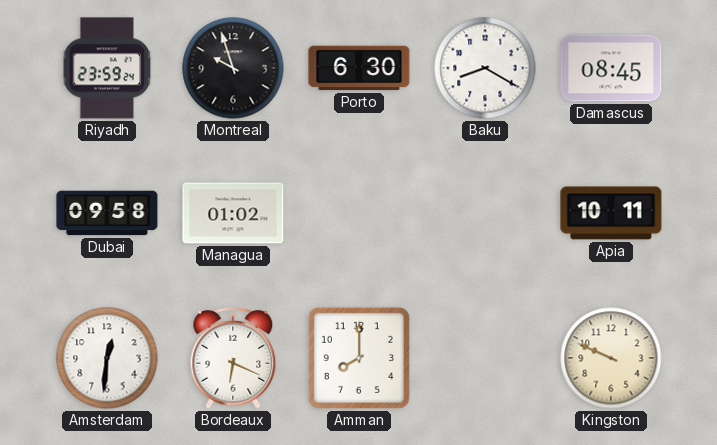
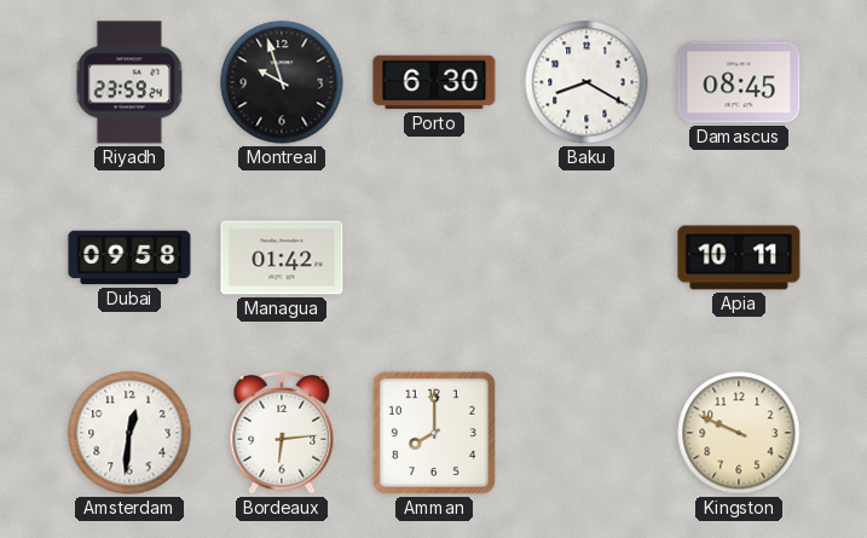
Managua: 01:02 -> 01:42 (282, 258)
Bordeaux: 6:19 -> 6:14 (282, 434)
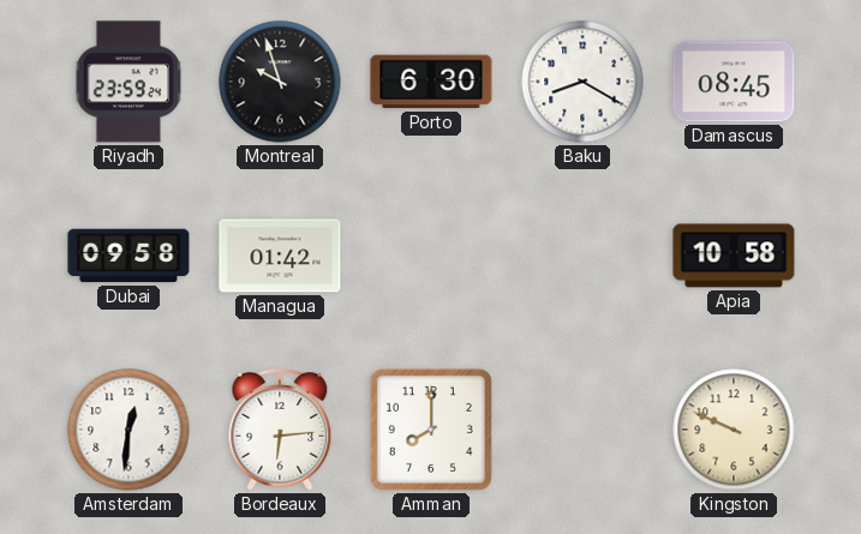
Apia: 10:11 -> 10:58 (734, 256)
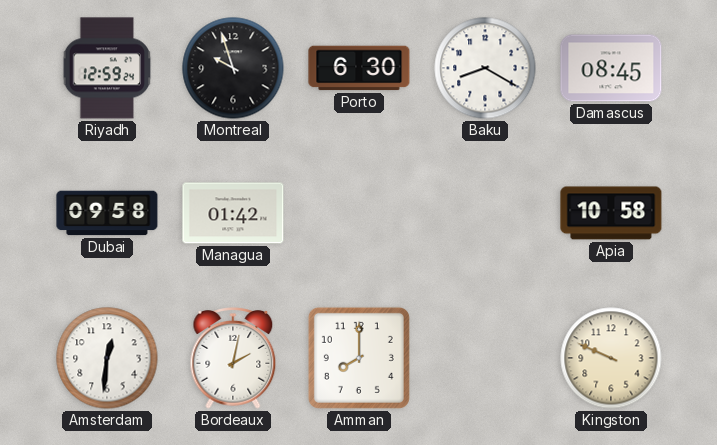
Riyadh: 23:59 -> 12:59 (107, 68)
Bordeaux: 6:14 -> 2:02 (233, 359)
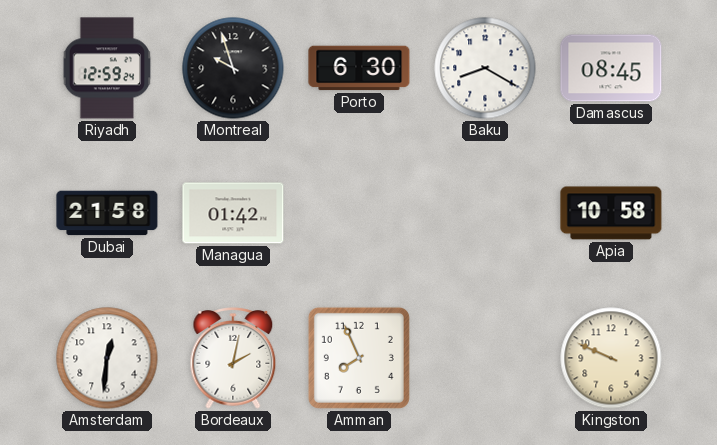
Dubai: 09:58 -> 21:58 (107, 213)
Amman: 8:00 -> 7:56 (359, 358)
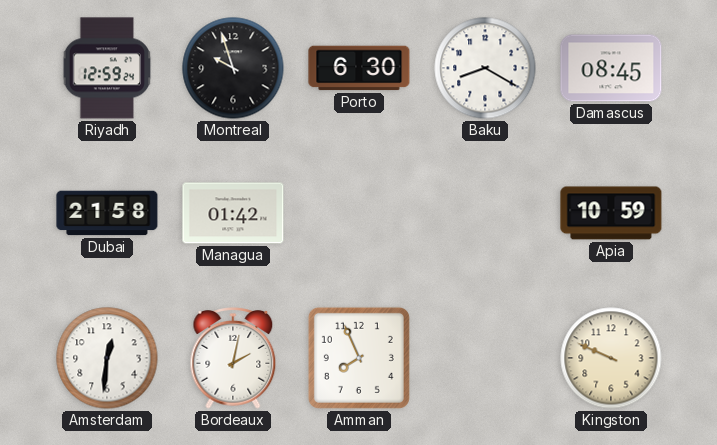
Apia: 10:58 -> 10:59 (611, 213)
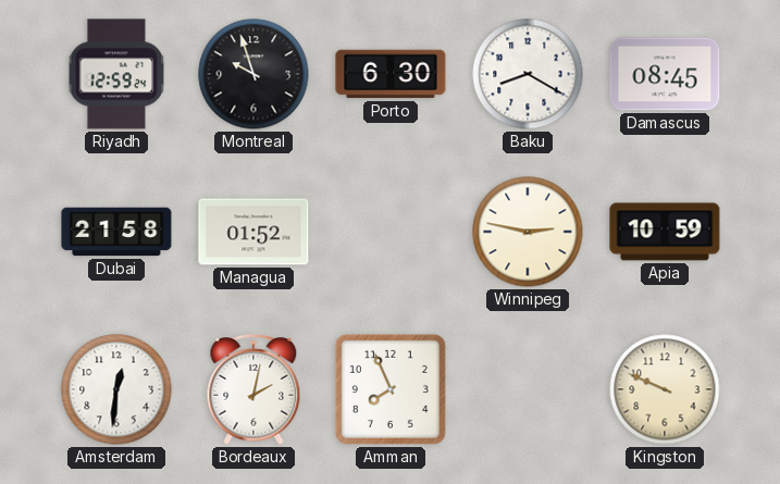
Managua: 01:42 -> 01:52 (253, 232)
Winnipeg: none -> 2:47 (528, 232)
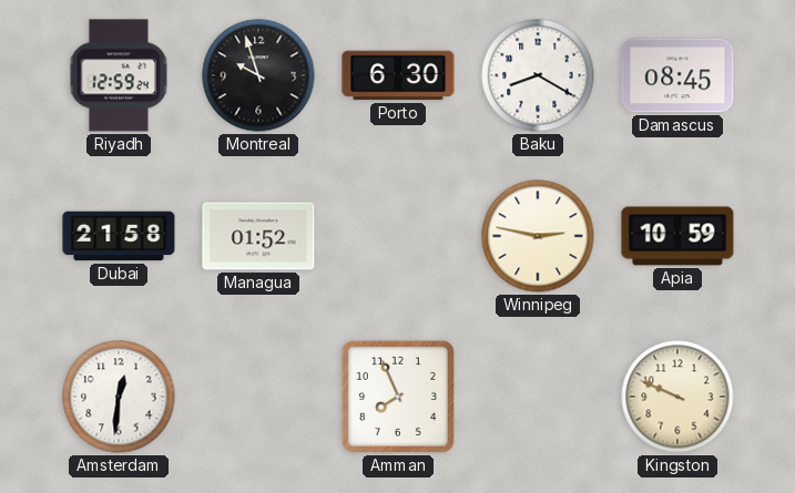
Bordeaux: 2:02 -> none (253, 390)
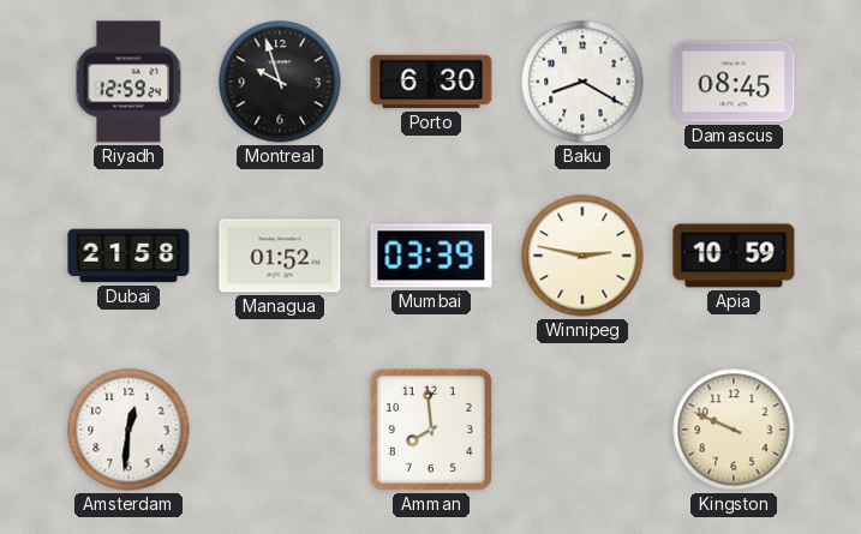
Mumbai: none -> 03:39 (431, 256)
Amman: 7:56 -> 7:59 (431, 430)
